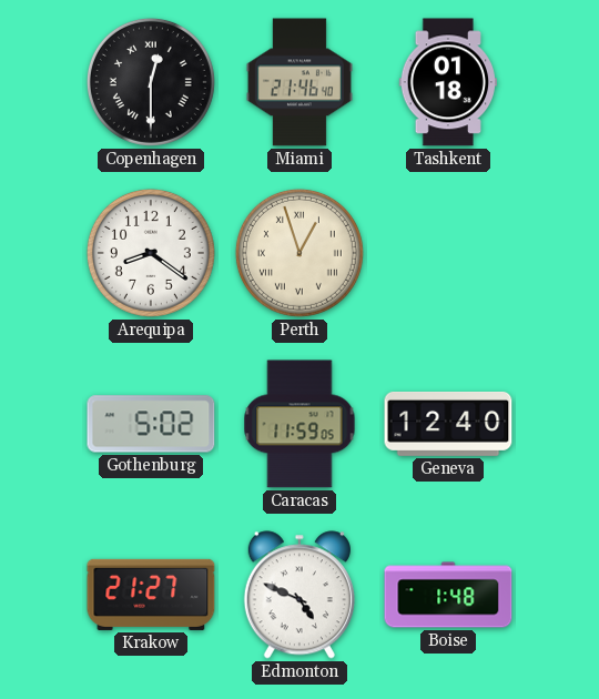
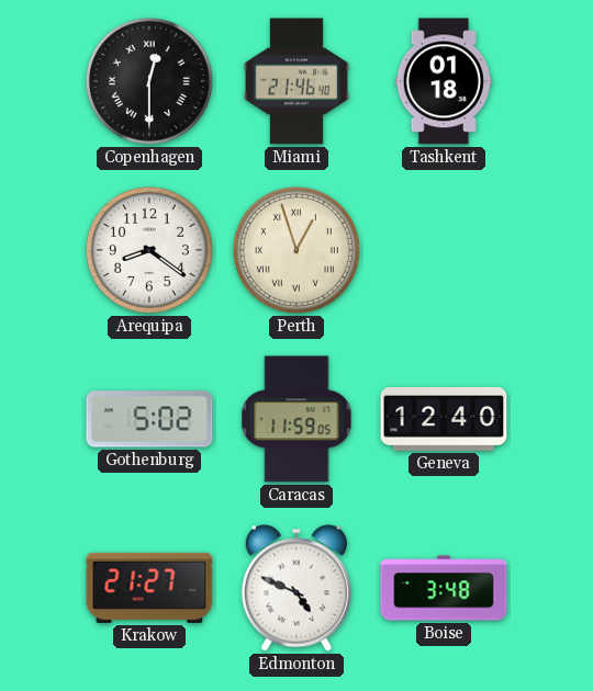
Boise: 1:48 -> 3:48 (444, 588)
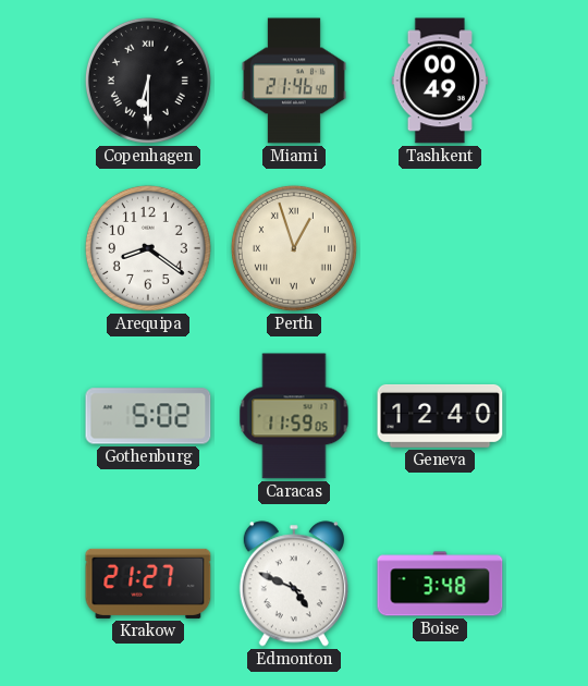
Copenhagen: 12:30 -> 6:30 (148, 81)
Tashkent: 01:18 -> 00:49 (439, 81)
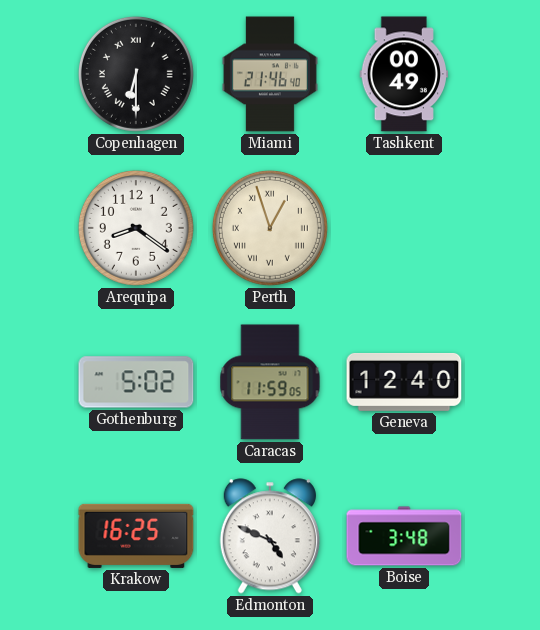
Krakow: 21:27 -> 16:25 (136, 536)
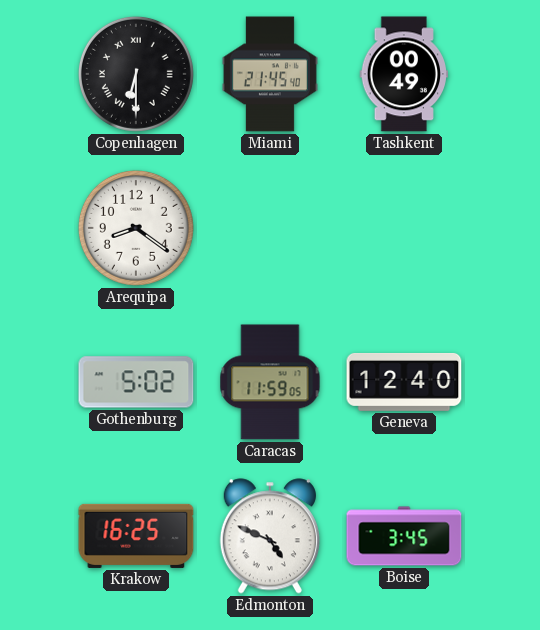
Miami: 21:46 -> 21:45 (270, 74)
Perth: 12:57 -> none (270, 228)
Boise: 3:48 -> 3:45 (404, 536)
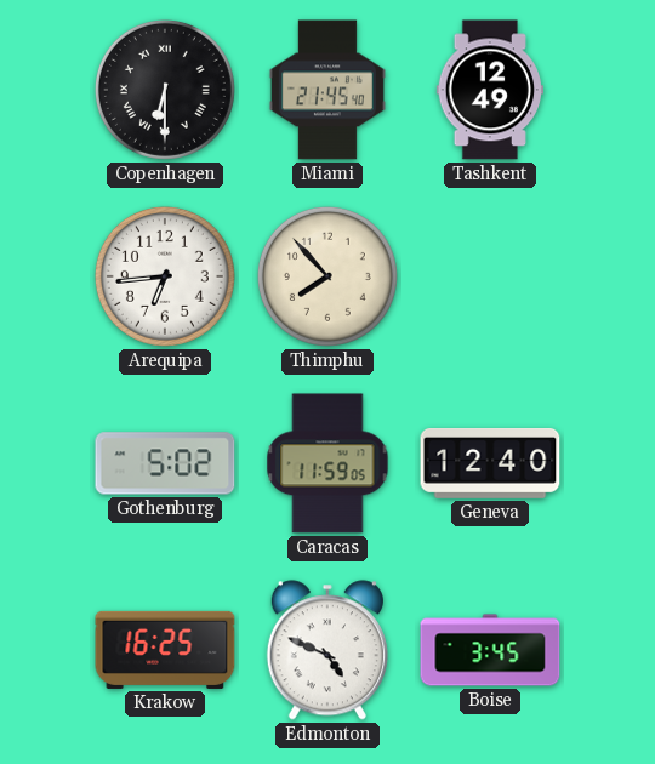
Tashkent: 00:49 -> 12:49 (489, 90)
Arequipa: 8:21 -> 6:44 (165, 276)
Thimphu: none -> 7:53 (327, 276)
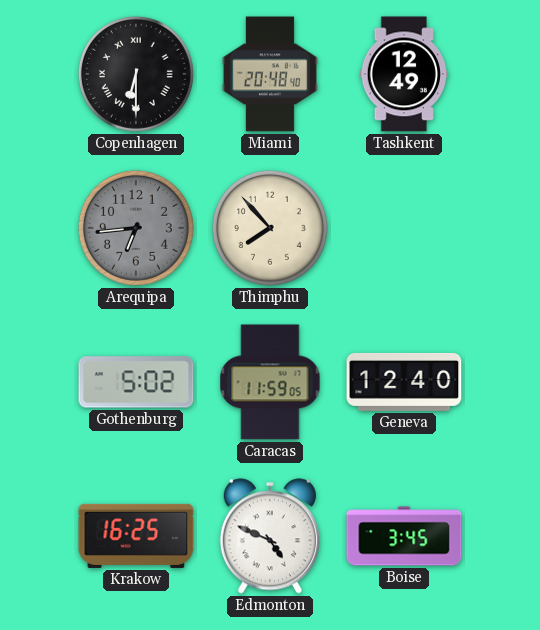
Miami: 21:45 -> 20:48 (270, 74)
Arequipa dial: white -> grey (136, 228)
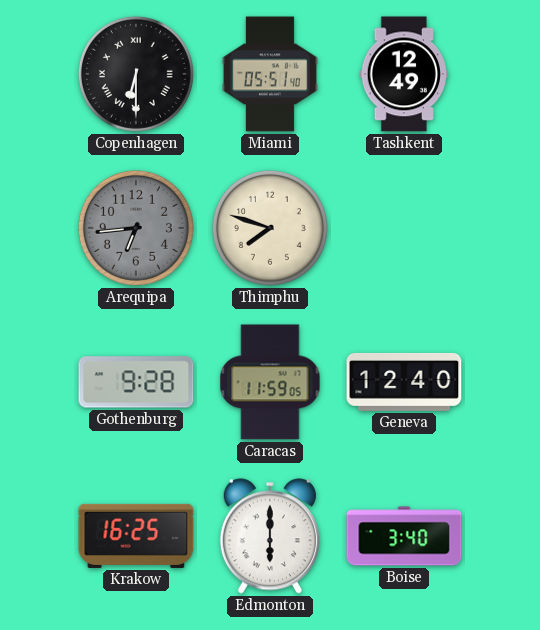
Miami: 20:48 -> 05:51 (270, 74)
Thimphu: 7:53 -> 7:48 (270, 228)
Gothenburg: 5:02 -> 9:28 (136, 382)
Edmonton: 4:49 -> 6:00 (270, 536)
Boise: 3:45 -> 3:40 (404, 536)
